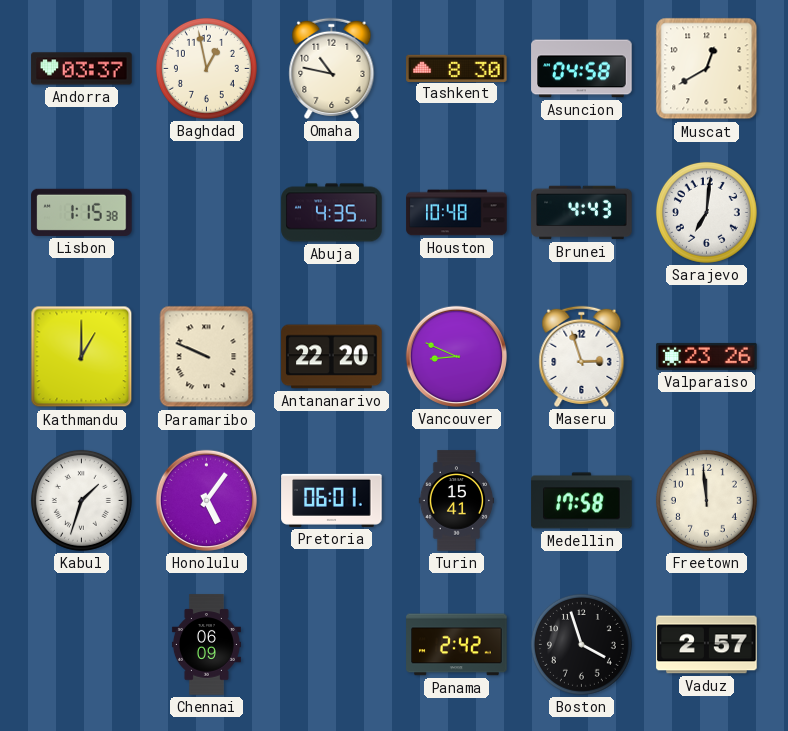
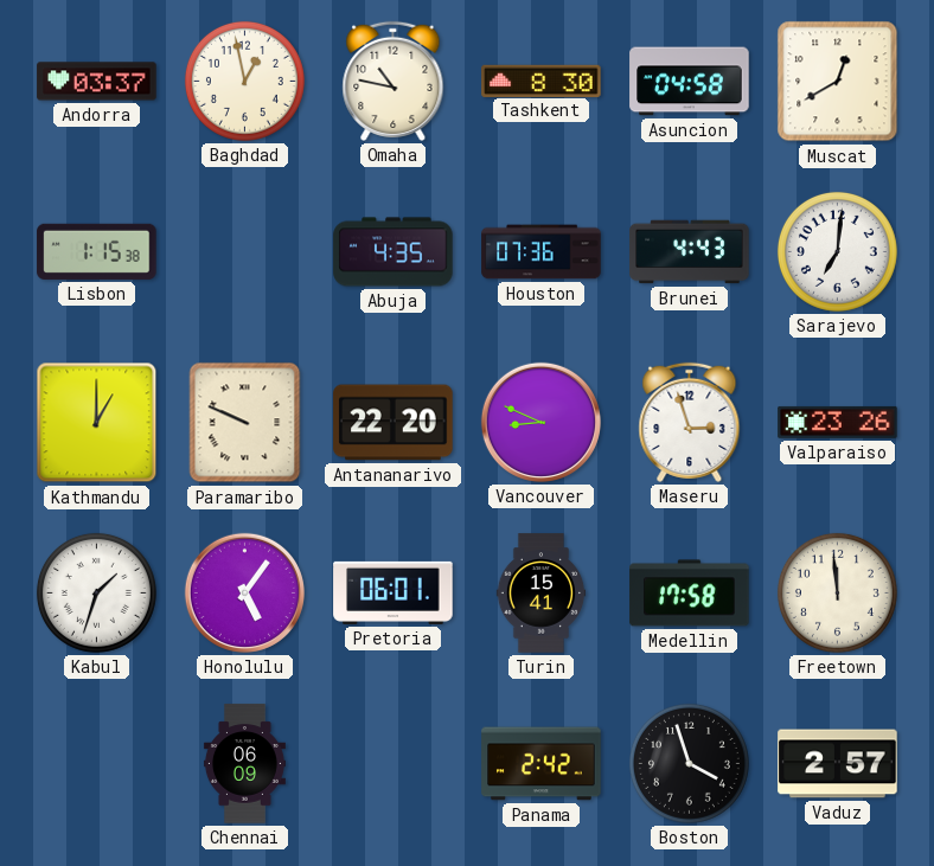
Houston: 10:48 -> 07:36 (542, 252)
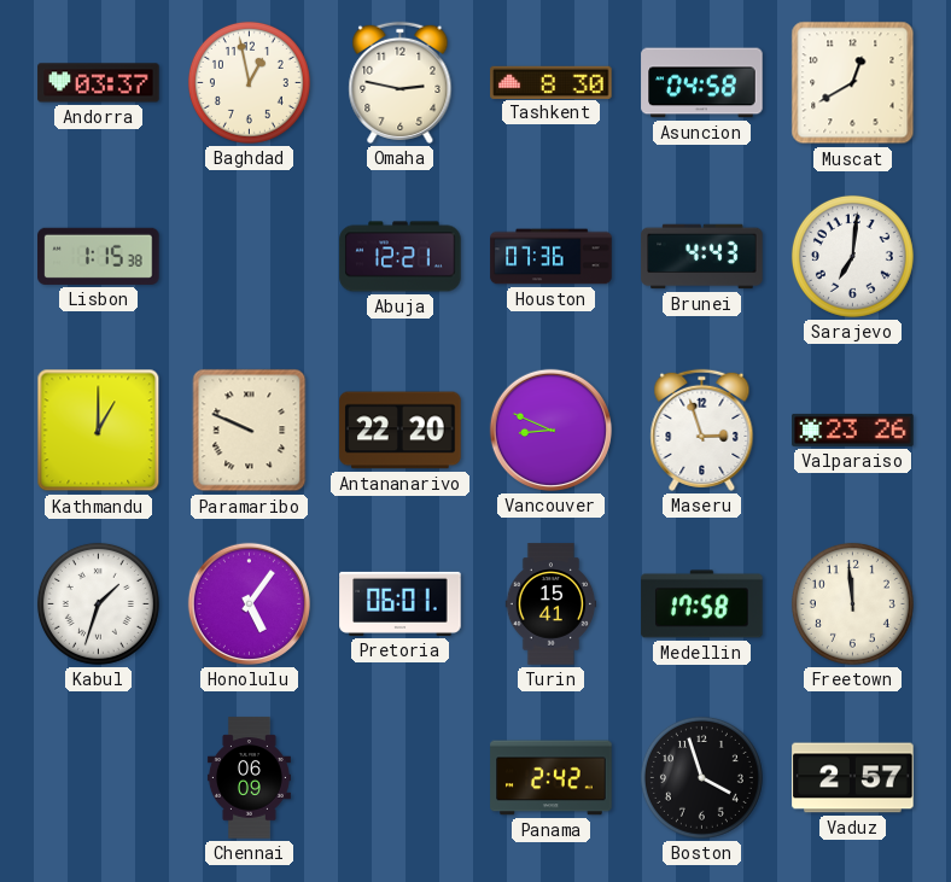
Omaha: 10:47 -> 2:47 (401, 82)
Abuja: 4:35 -> 12:21 (401, 257)
